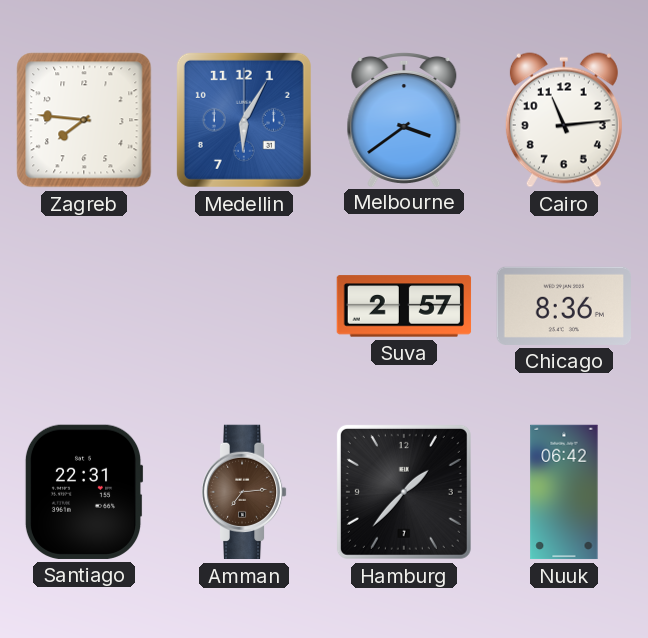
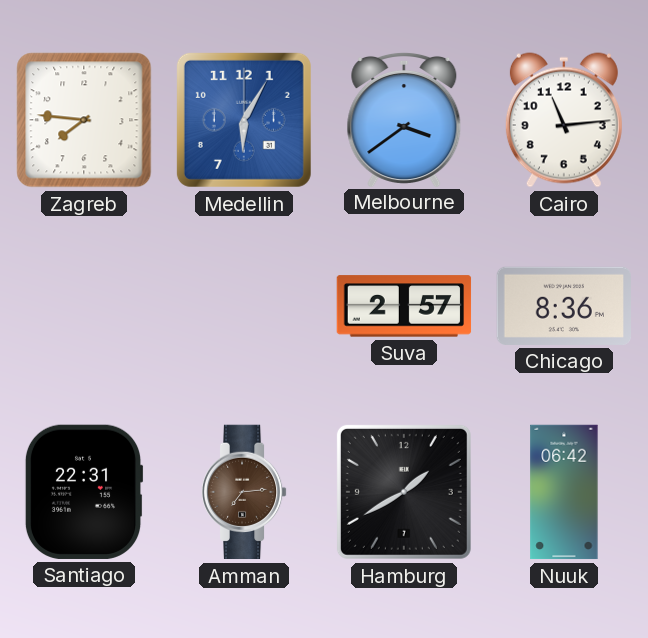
Hamburg: 1:37 -> 1:40 (404, 492)
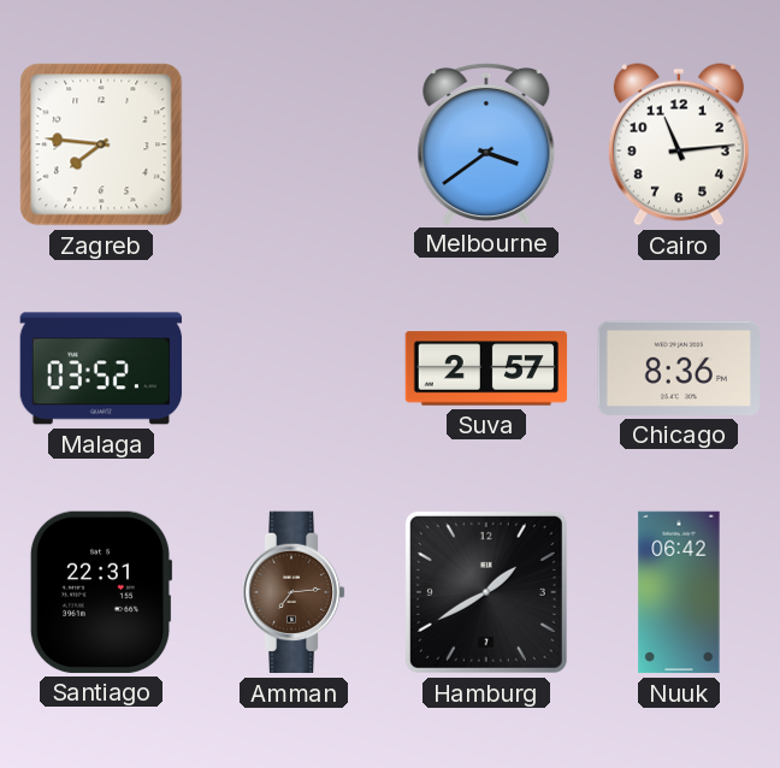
Medellin: 6:05 -> none (244, 120)
Malaga: none -> 03:52 (101, 368)
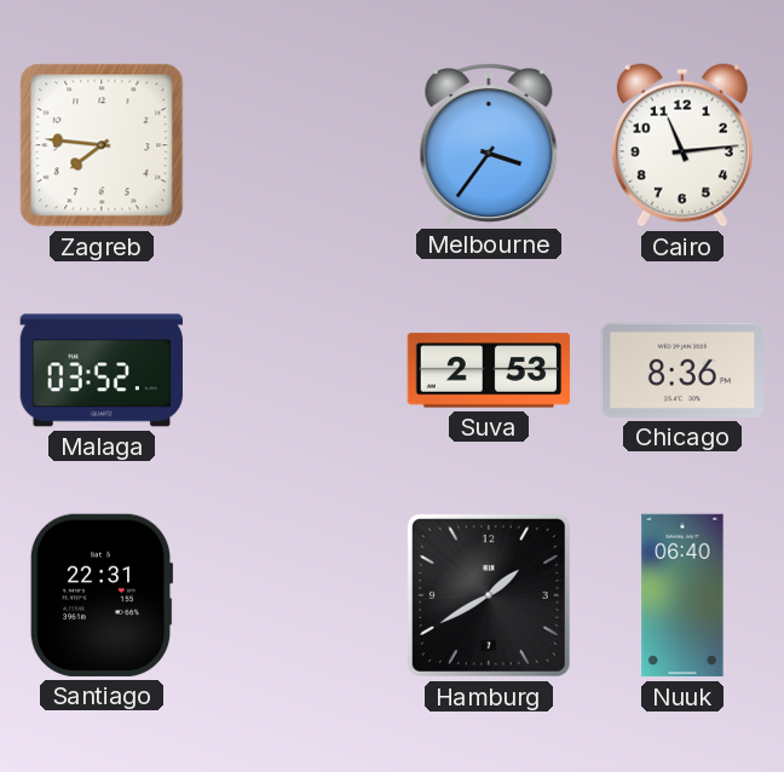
Melbourne: 3:39 -> 3:36 (489, 144)
Suva: 2:57 -> 2:53 (489, 370)
Amman: 7:14 -> none (294, 592)
Nuuk: 06:42 -> 06:40 (682, 595)
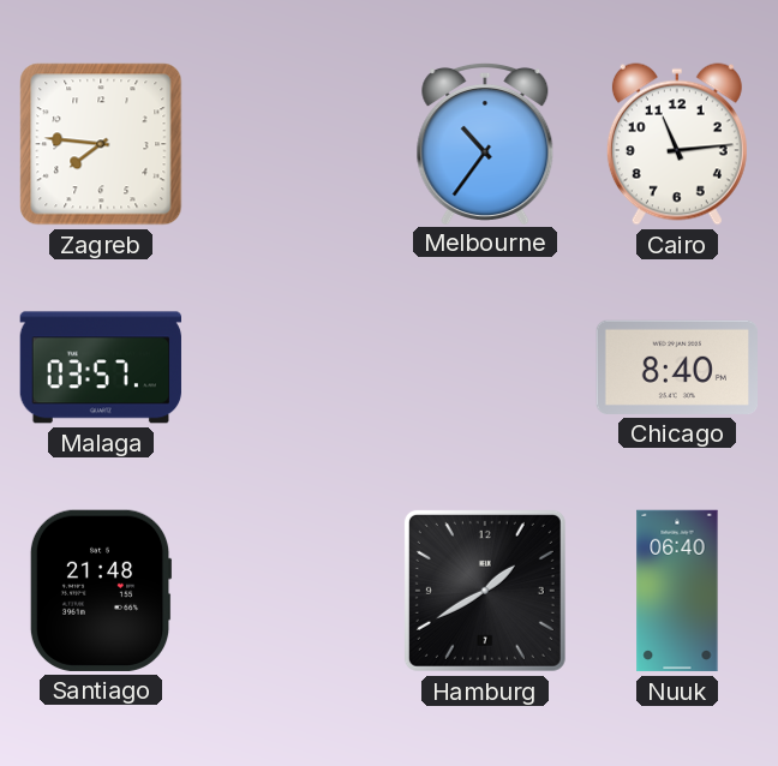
Melbourne: 3:36 -> 10:36 (485, 143)
Malaga: 03:52 -> 03:57 (101, 367)
Suva: 2:53 -> none (489, 370)
Chicago: 8:36 -> 8:40 (676, 367)
Santiago: 22:31 -> 21:48 (101, 591)
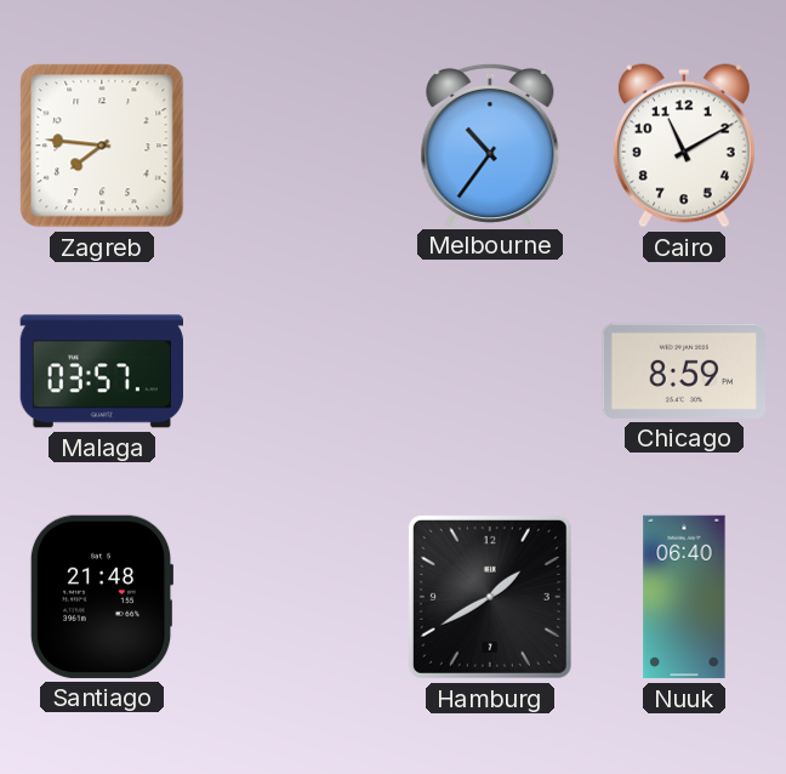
Cairo: 11:14 -> 11:10 (684, 146)
Chicago: 8:40 -> 8:59 (683, 371)
